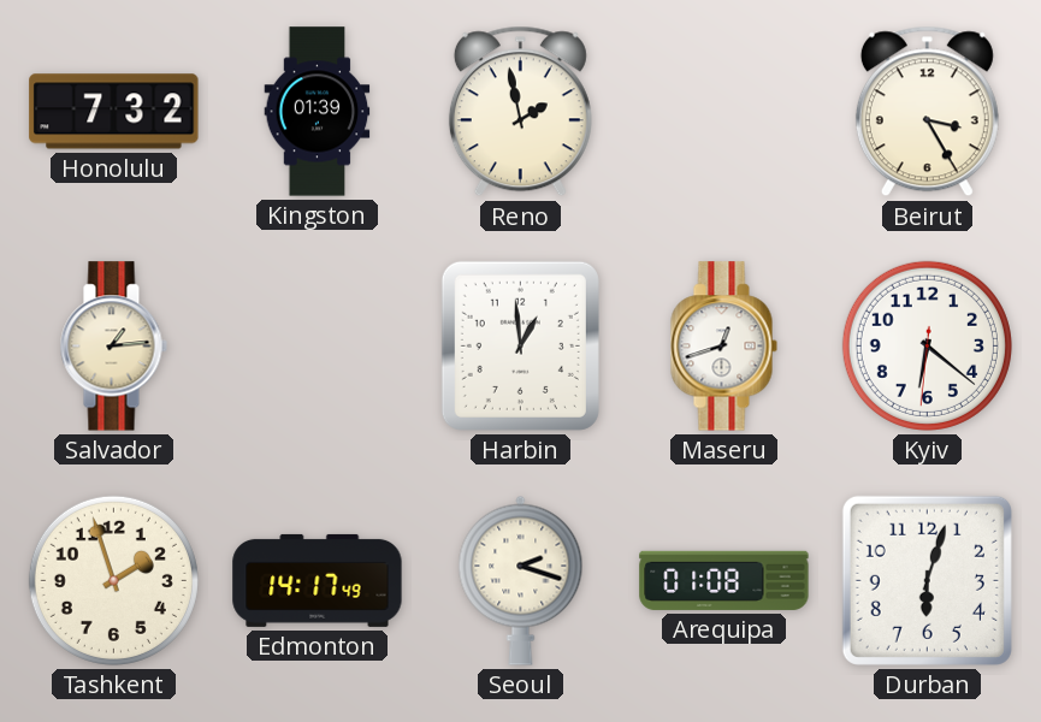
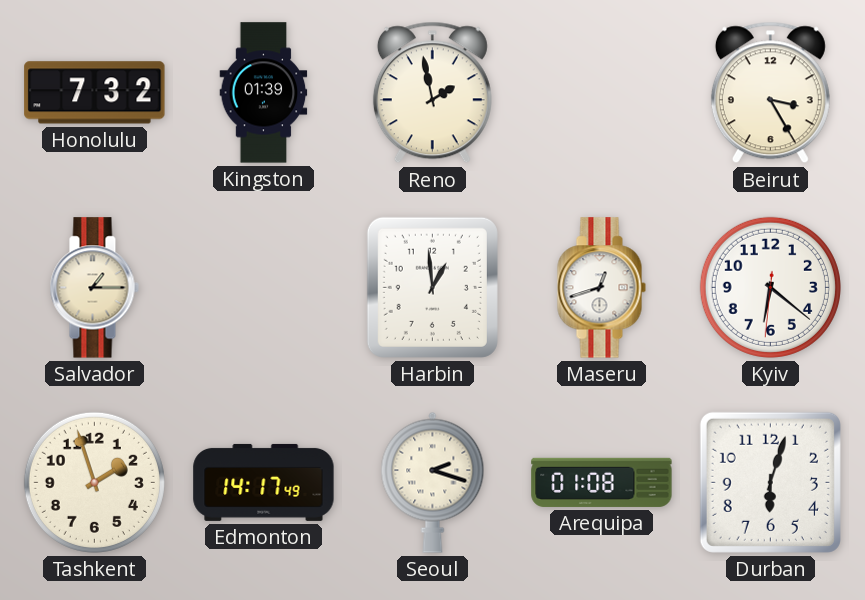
Salvador: 1:14 -> 1:15 (94, 288)
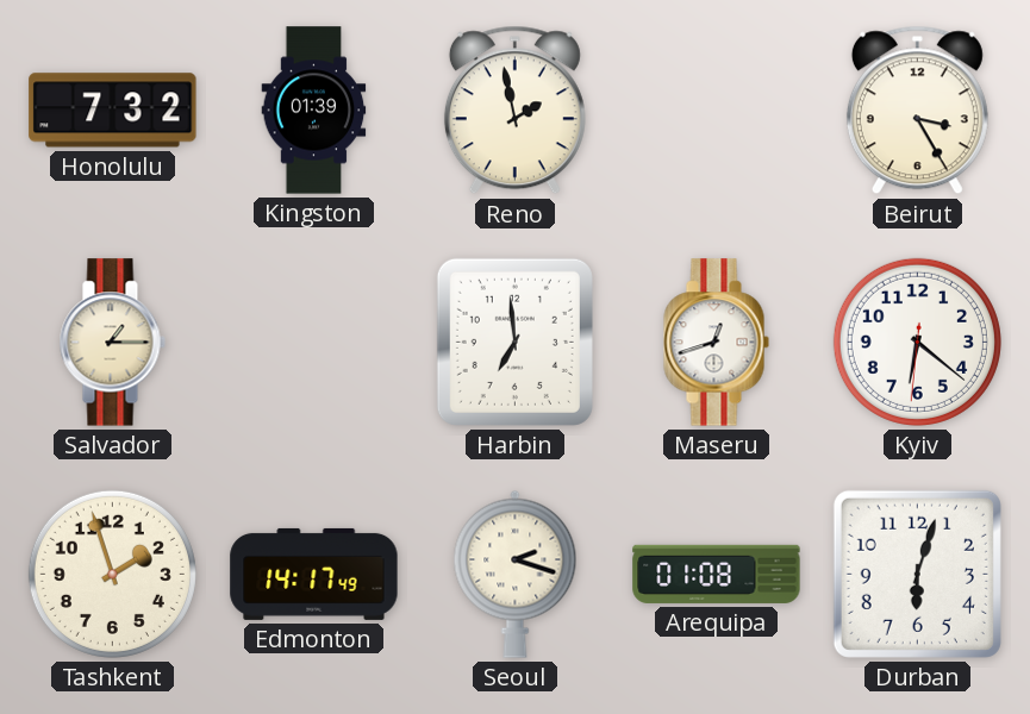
Harbin: 12:59 -> 6:59 (514, 342)
